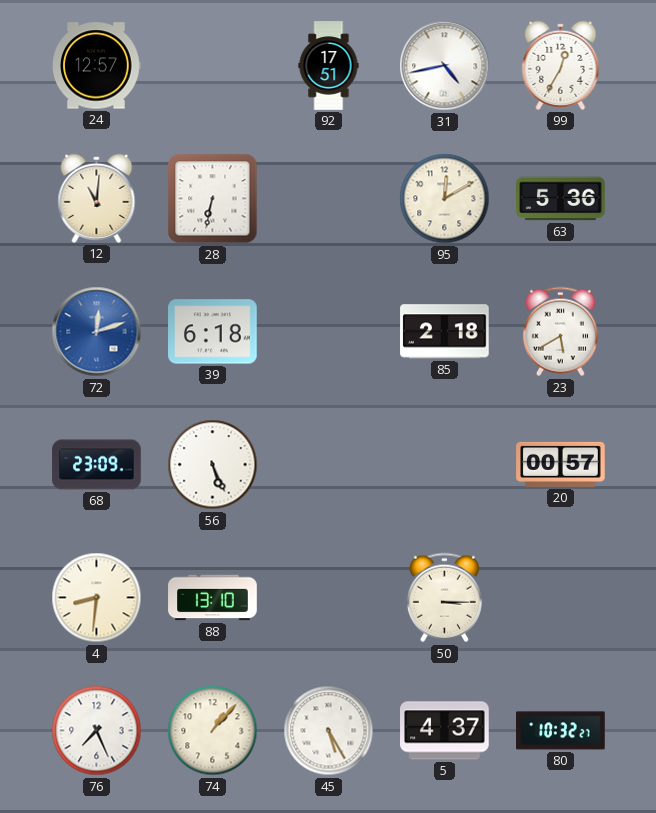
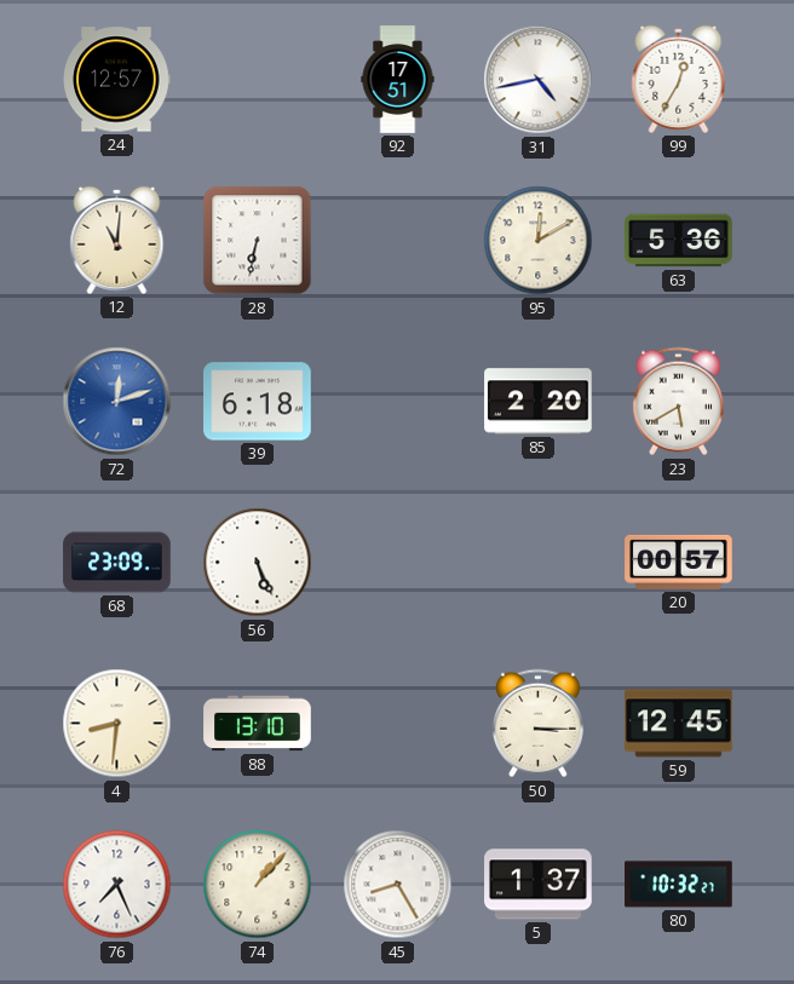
85: 2:18 -> 2:20 (539, 402)
59: none -> 12:45 (679, 724)
45: 5:25 -> 8:25 (398, 885)
5: 4:37 -> 1:37 (539, 885)
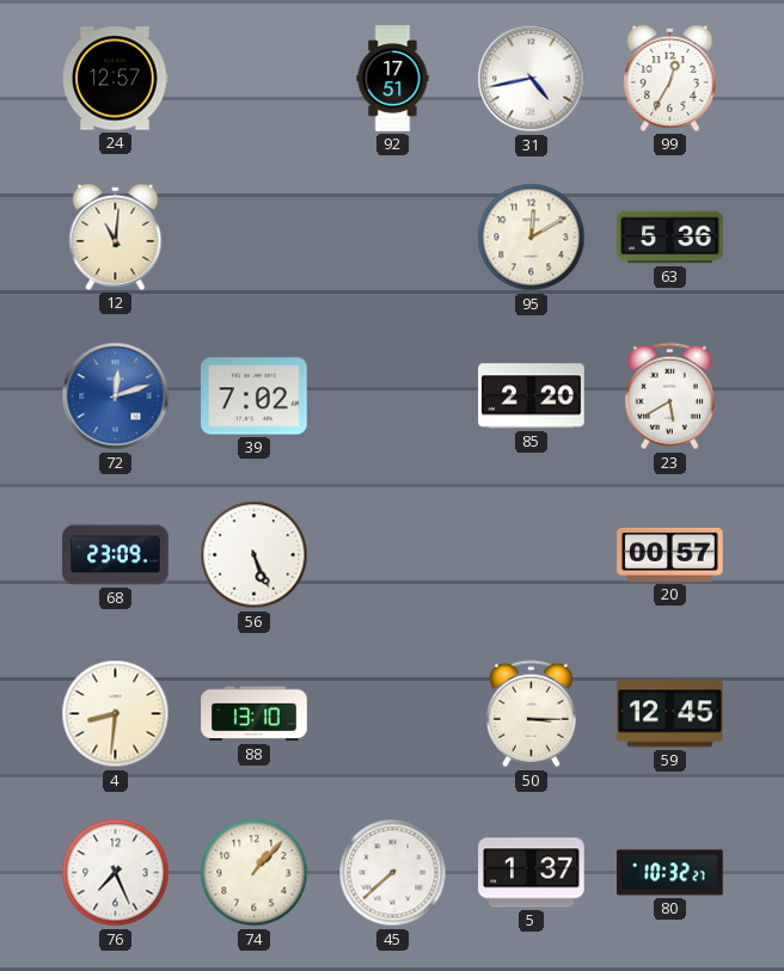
28: 6:32 -> none (258, 241)
39: 6:18 -> 7:02 (255, 397)
45: 8:25 -> 7:38 (393, 873)
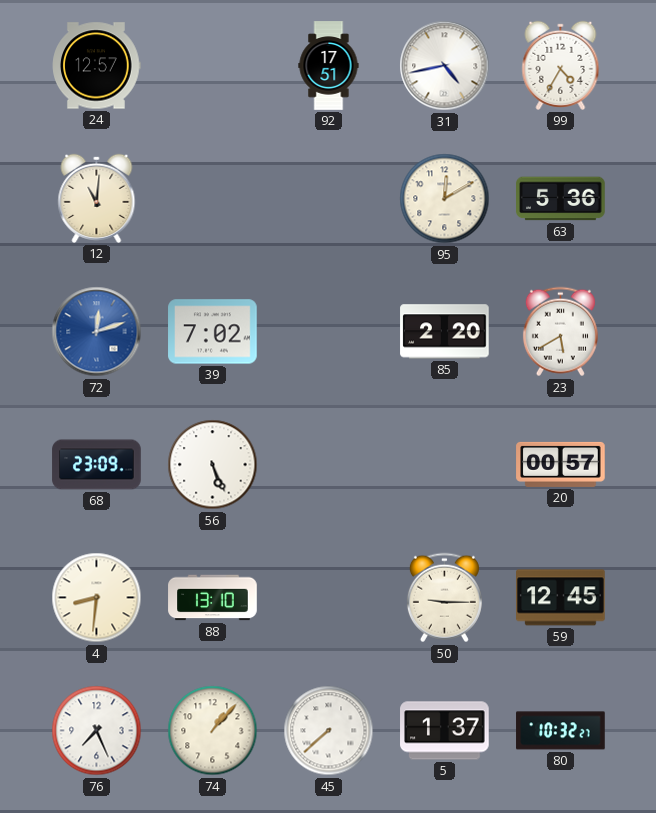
99: 12:35 -> 4:35 (561, 65)
50: 3:15 -> 9:15 (444, 598)
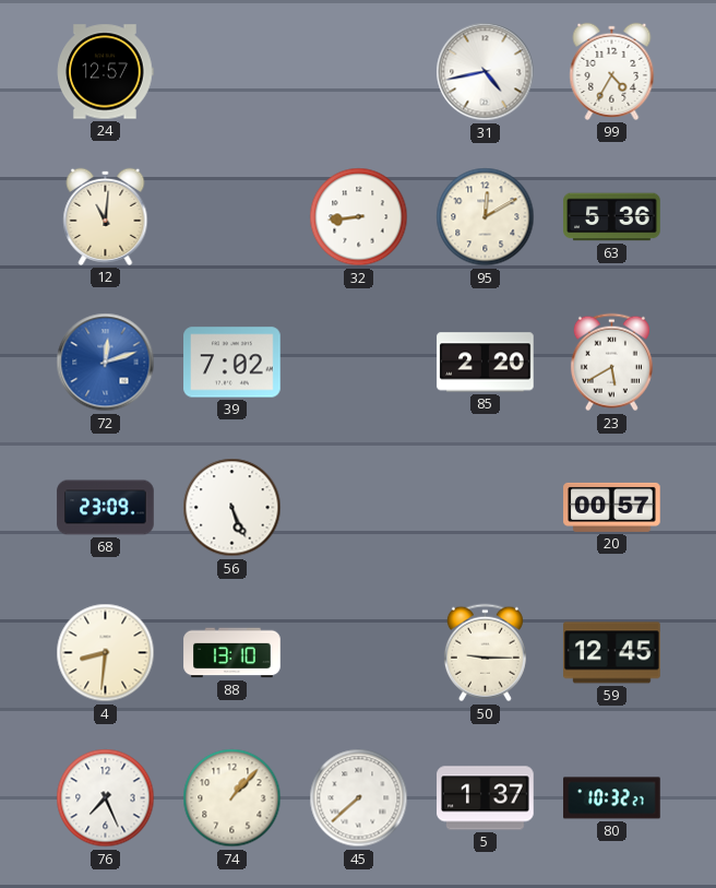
92: 17:51 -> none (329, 66)
32: none -> 8:44 (359, 217)
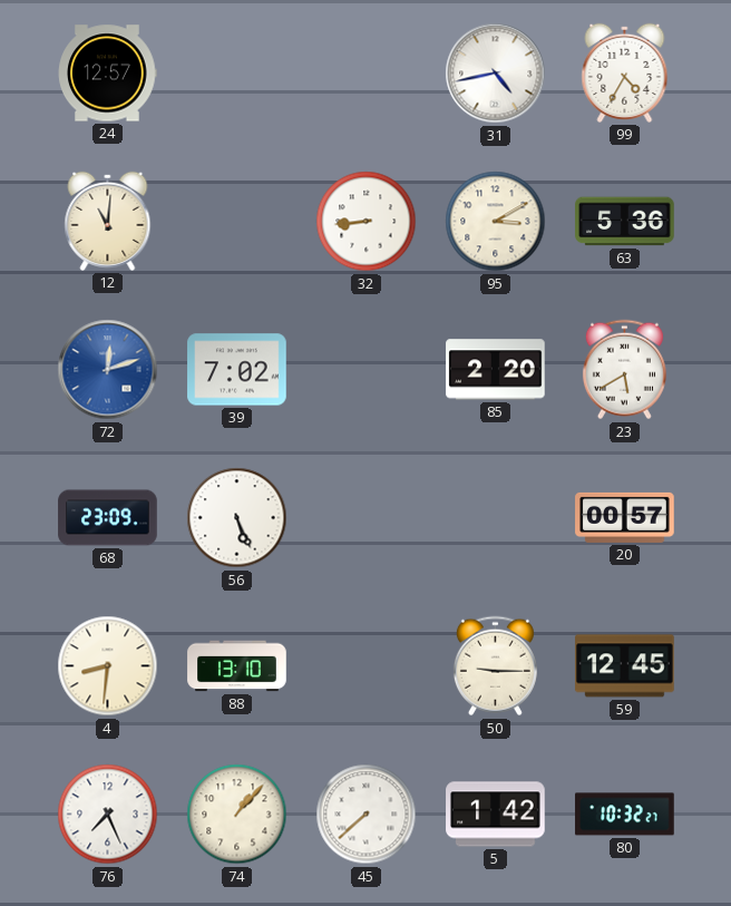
95: 12:10 -> 3:10 (496, 222)
5: 1:37 -> 1:42 (496, 815)
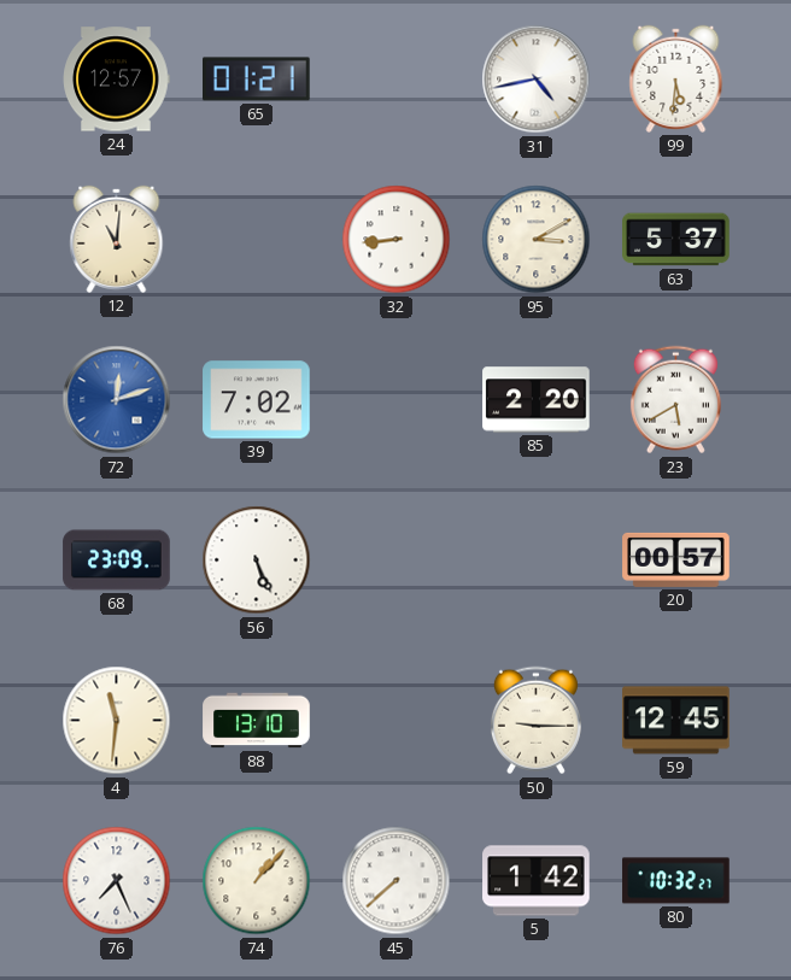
65: none -> 01:21 (257, 80)
99: 4:35 -> 5:31 (676, 78)
63: 5:36 -> 5:37 (676, 240)
4: 8:31 -> 11:31 (117, 721)
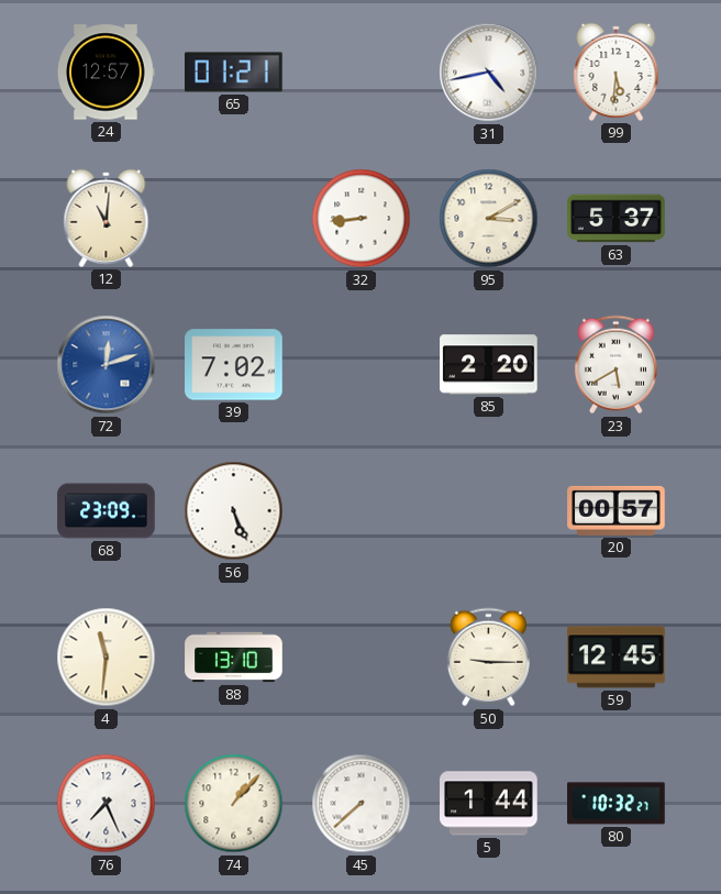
5: 1:42 -> 1:44 (489, 804)
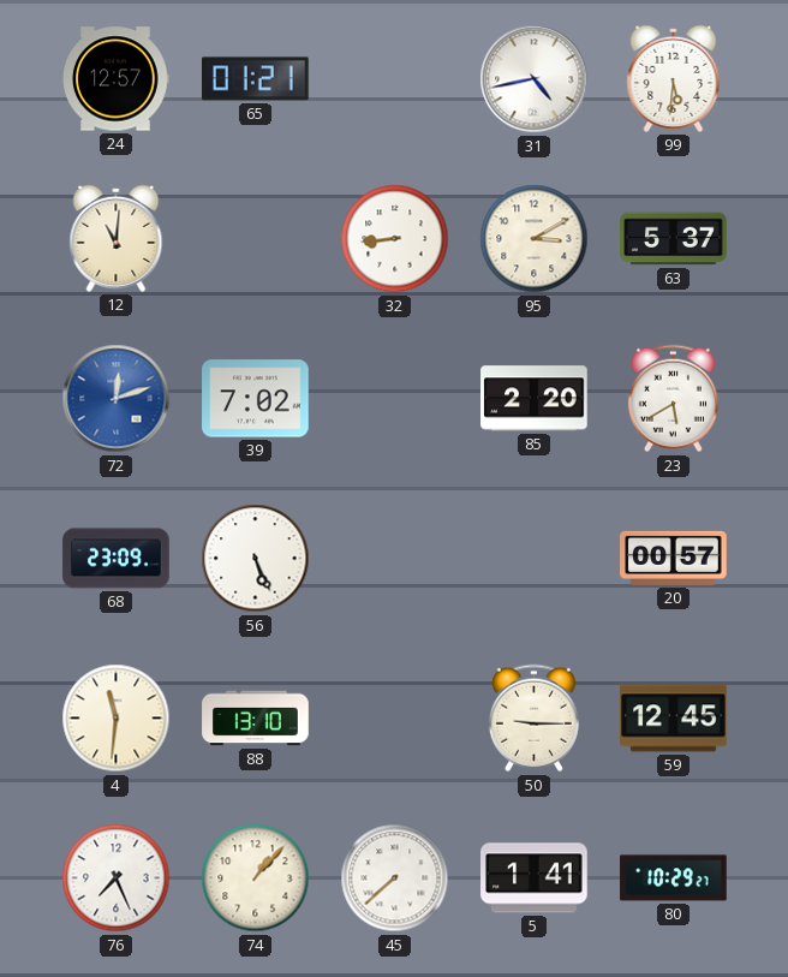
5: 1:44 -> 1:41 (535, 878)
80: 10:32 -> 10:29 (674, 878)
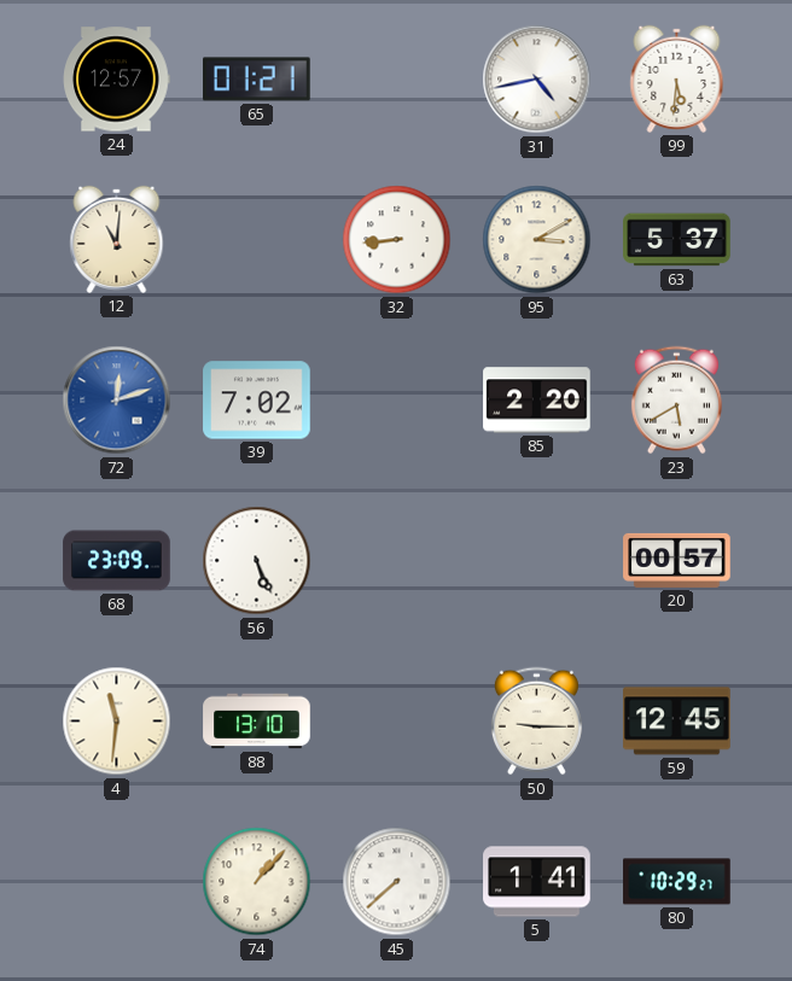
76: 7:26 -> none (117, 878)
